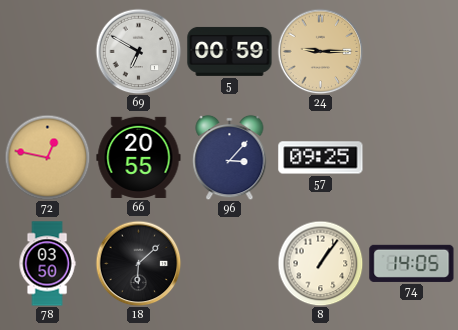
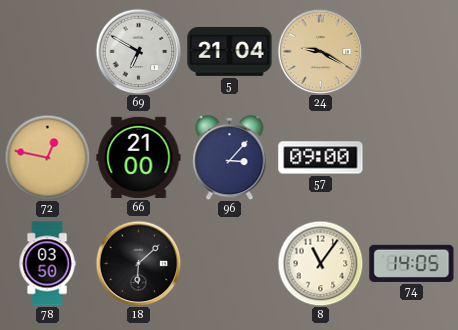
5: 00:59 -> 21:04 (230, 51)
24: 9:15 -> 9:20 (320, 51)
66: 20:55 -> 21:00 (139, 157)
57: 09:25 -> 09:00 (321, 158)
8: 1:06 -> 11:06 (320, 263)
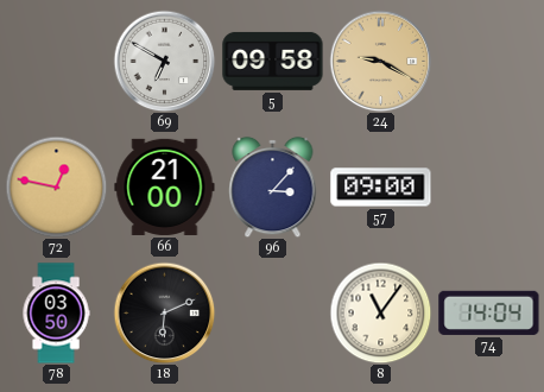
5: 21:04 -> 09:58 (273, 61)
18: 6:08 -> 6:11 (164, 312)
74: 14:05 -> 14:04 (489, 312)
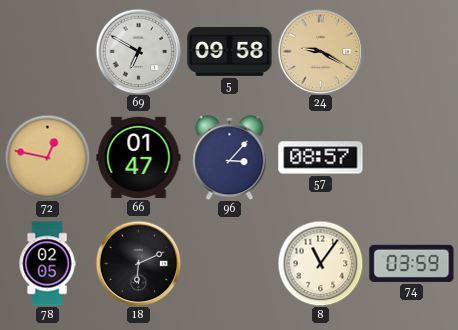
66: 21:00 -> 01:47 (139, 157)
57: 09:00 -> 08:57 (321, 158)
78: 03:50 -> 02:05 (47, 264)
74: 14:04 -> 03:59 (412, 263)
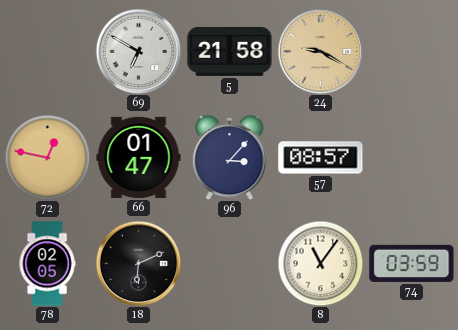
5: 09:58 -> 21:58 (230, 51)
